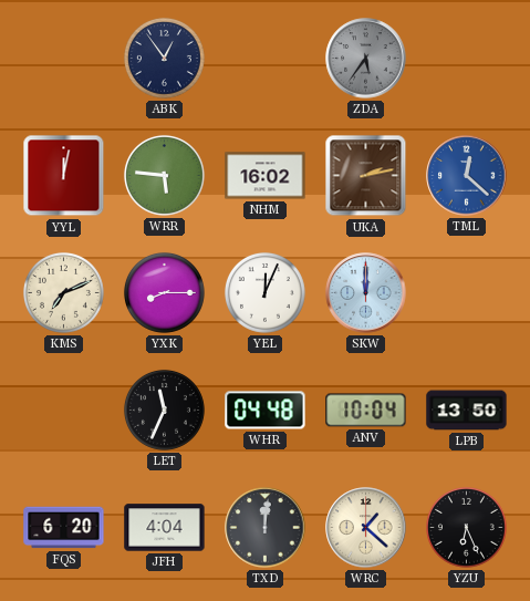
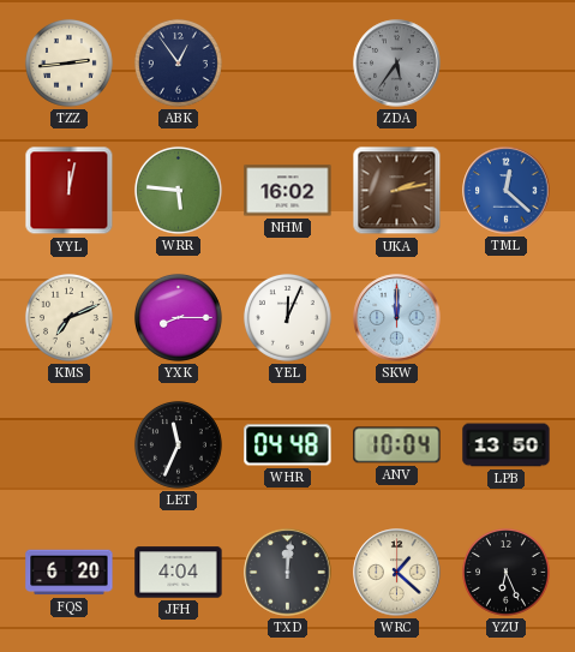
TZZ: none -> 2:44 (68, 62)
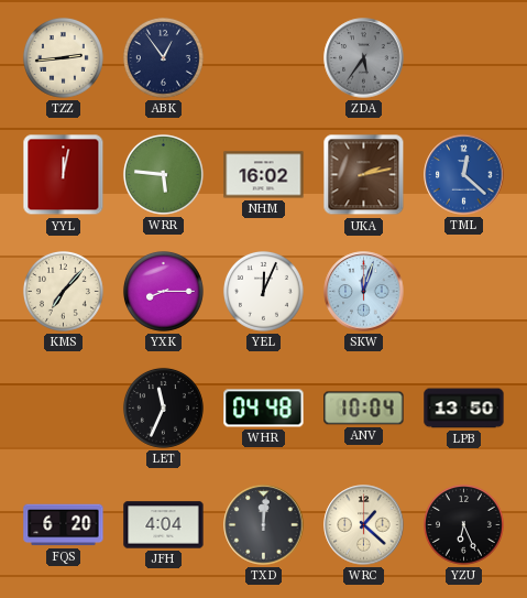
KMS: 7:11 -> 7:07 (63, 291)
SKW: 12:00 -> 12:03 (364, 292)
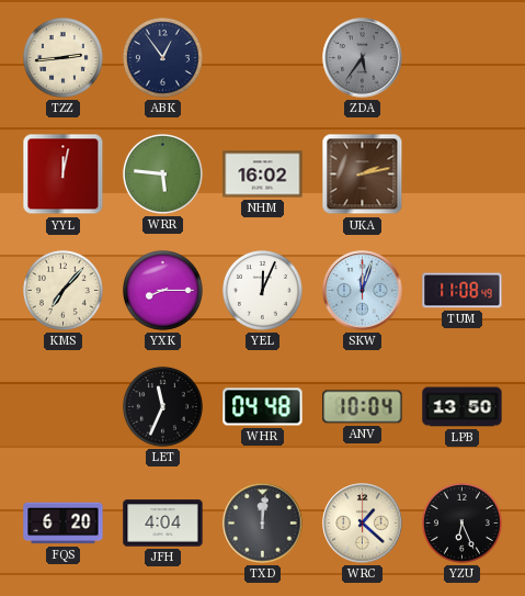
TML: 12:22 -> none (464, 175)
TUM: none -> 11:08 (463, 291)
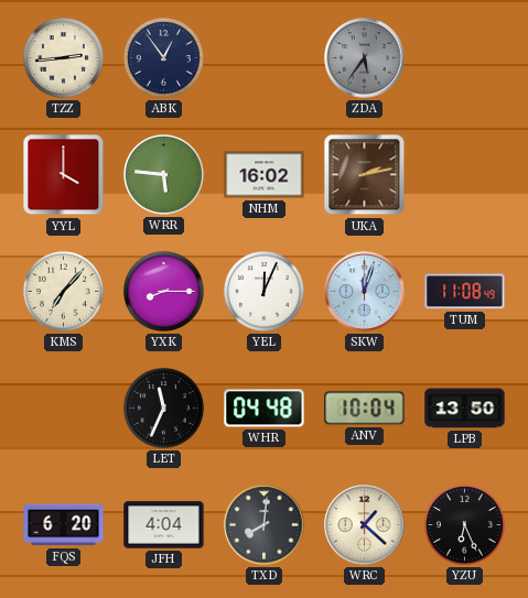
YYL: 12:02 -> 4:00 (64, 175)
TXD: 12:01 -> 8:01 (265, 525)
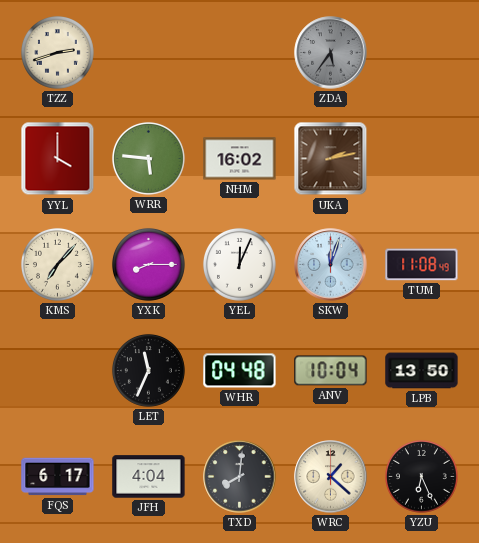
TZZ: 2:44 -> 2:42 (57, 52)
ABK: 12:54 -> none (163, 57)
FQS: 6:20 -> 6:17 (58, 477)
